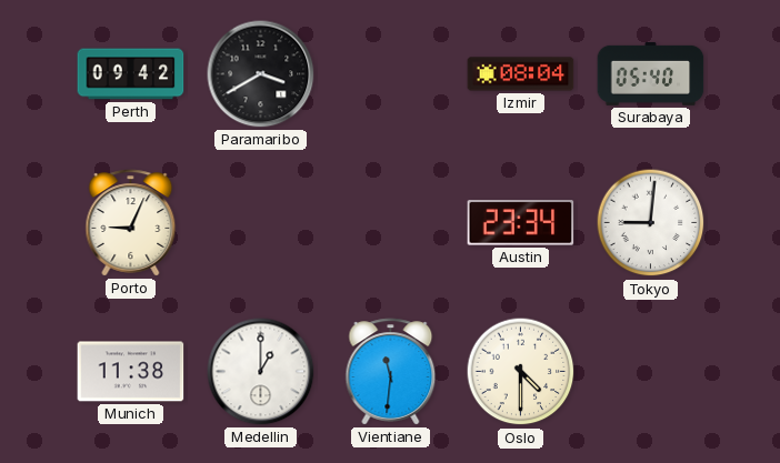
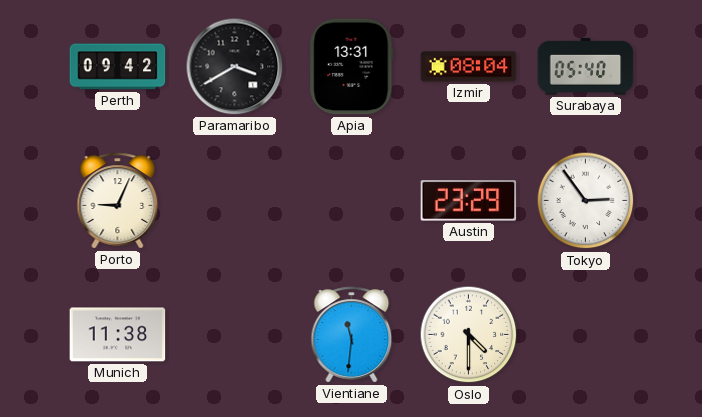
Apia: none -> 13:31 (352, 67)
Austin: 23:34 -> 23:29 (469, 201)
Tokyo: 9:01 -> 2:54 (586, 201)
Medellin: 1:00 -> none (261, 372)
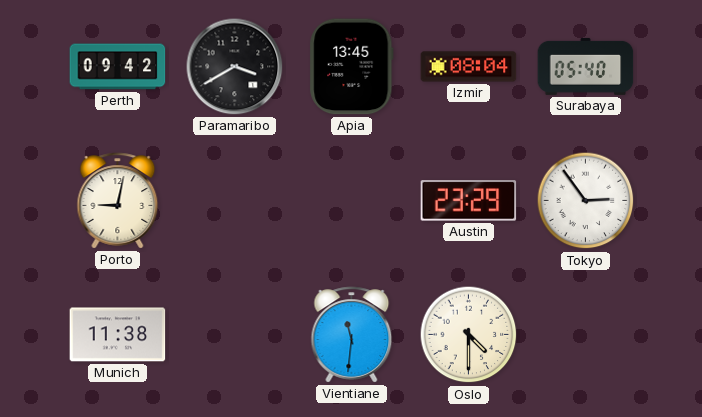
Apia: 13:31 -> 13:45 (352, 67)
Porto: 9:04 -> 9:02 (118, 201)
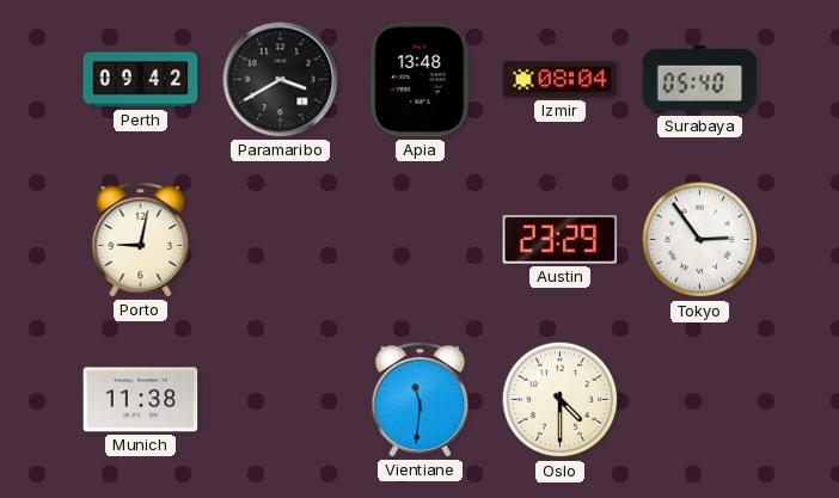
Apia: 13:45 -> 13:48 (421, 80)
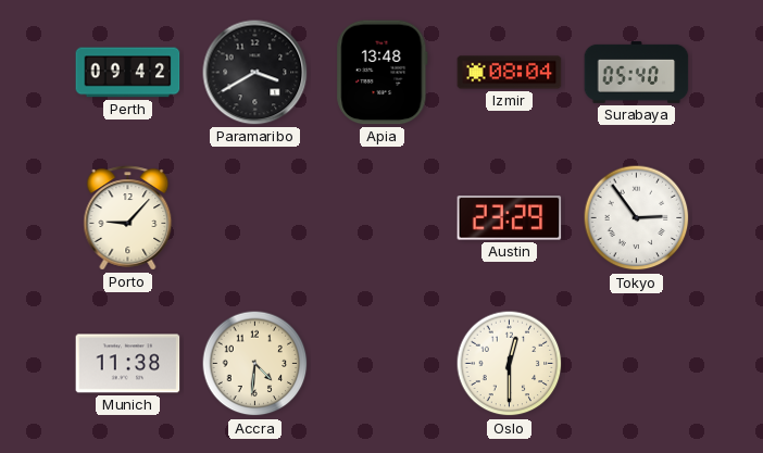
Porto: 9:02 -> 9:07 (128, 218)
Accra: none -> 4:31 (255, 364)
Vientiane: 11:31 -> none (421, 400)
Oslo: 4:30 -> 12:30 (510, 364)
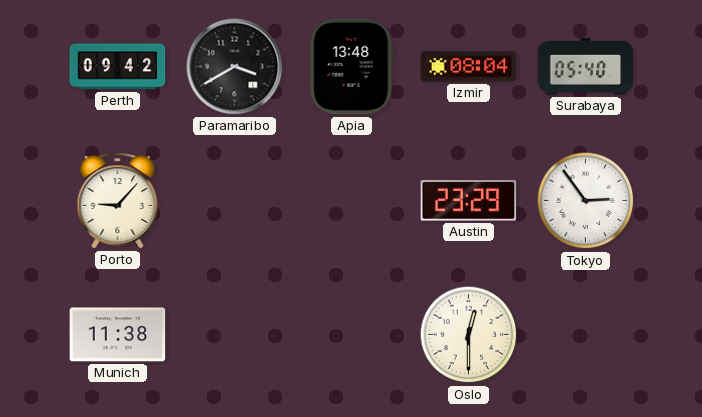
Accra: 4:31 -> none (255, 364)
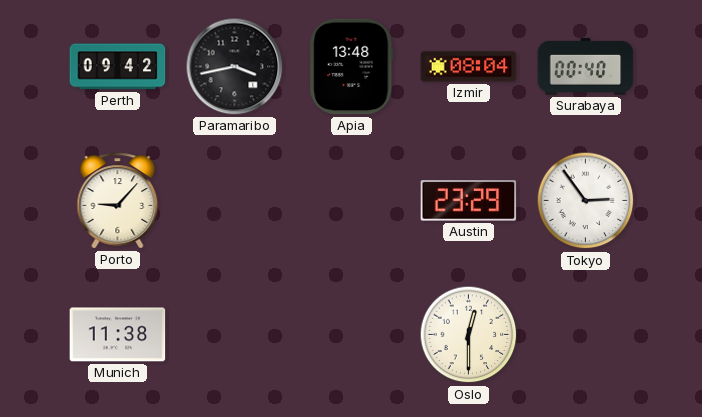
Paramaribo: 3:40 -> 3:43 (235, 67)
Surabaya: 05:40 -> 00:40 (586, 66)
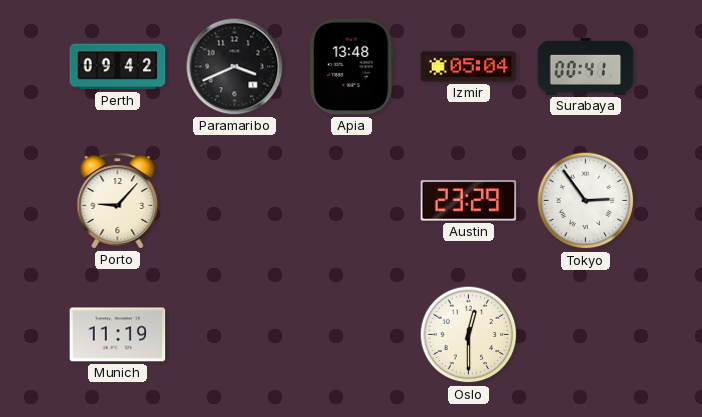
Paramaribo: 3:43 -> 3:41 (235, 67)
Izmir: 08:04 -> 05:04 (469, 67)
Surabaya: 00:40 -> 00:41 (586, 66)
Munich: 11:38 -> 11:19 (118, 335)
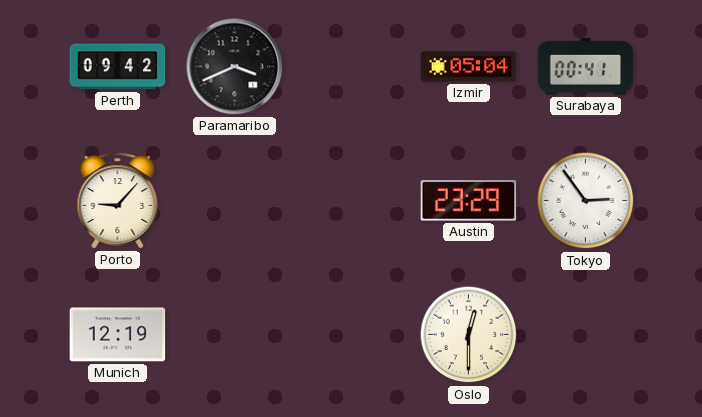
Apia: 13:48 -> none (352, 67)
Munich: 11:19 -> 12:19 (118, 335)
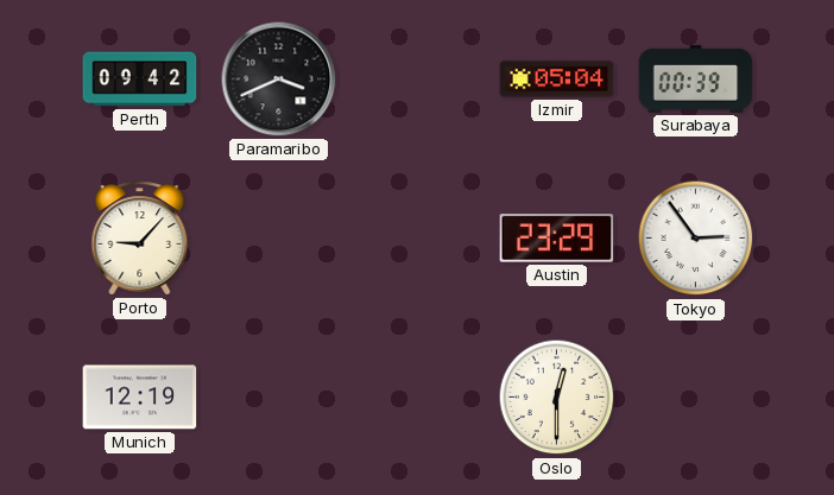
Surabaya: 00:41 -> 00:39 (696, 78)
